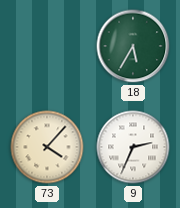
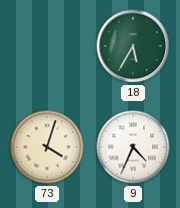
73: 4:07 -> 4:03 (47, 147)
9: 2:34 -> 4:34 (133, 147)
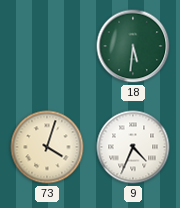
18: 5:35 -> 5:31 (133, 46)
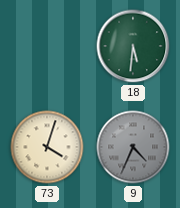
9 dial: white -> grey (133, 147)
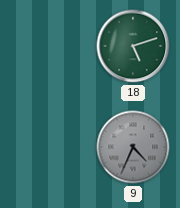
18: 5:31 -> 5:12 (133, 46)
73: 4:03 -> none (47, 147)
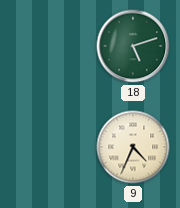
9 dial: grey -> cream (133, 147)
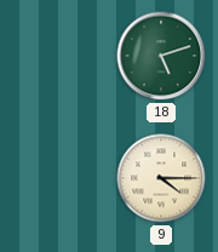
9: 4:34 -> 4:15 (161, 178)
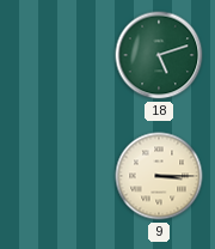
9: 4:15 -> 3:15 (159, 176)
